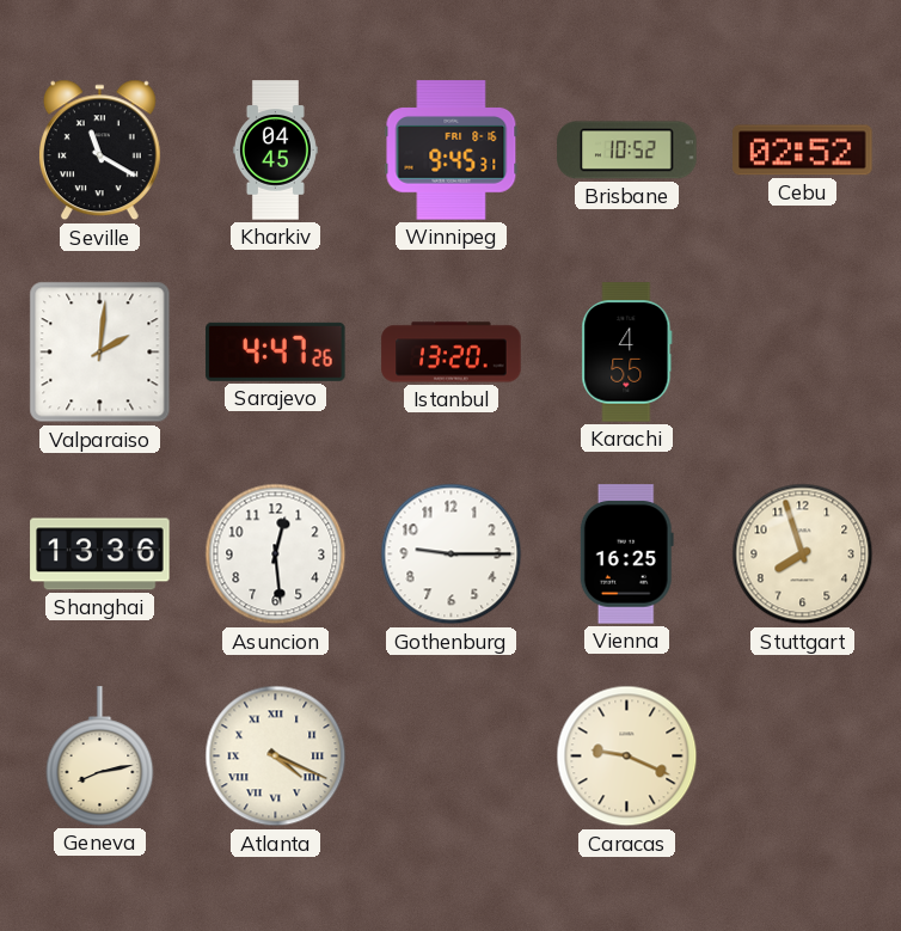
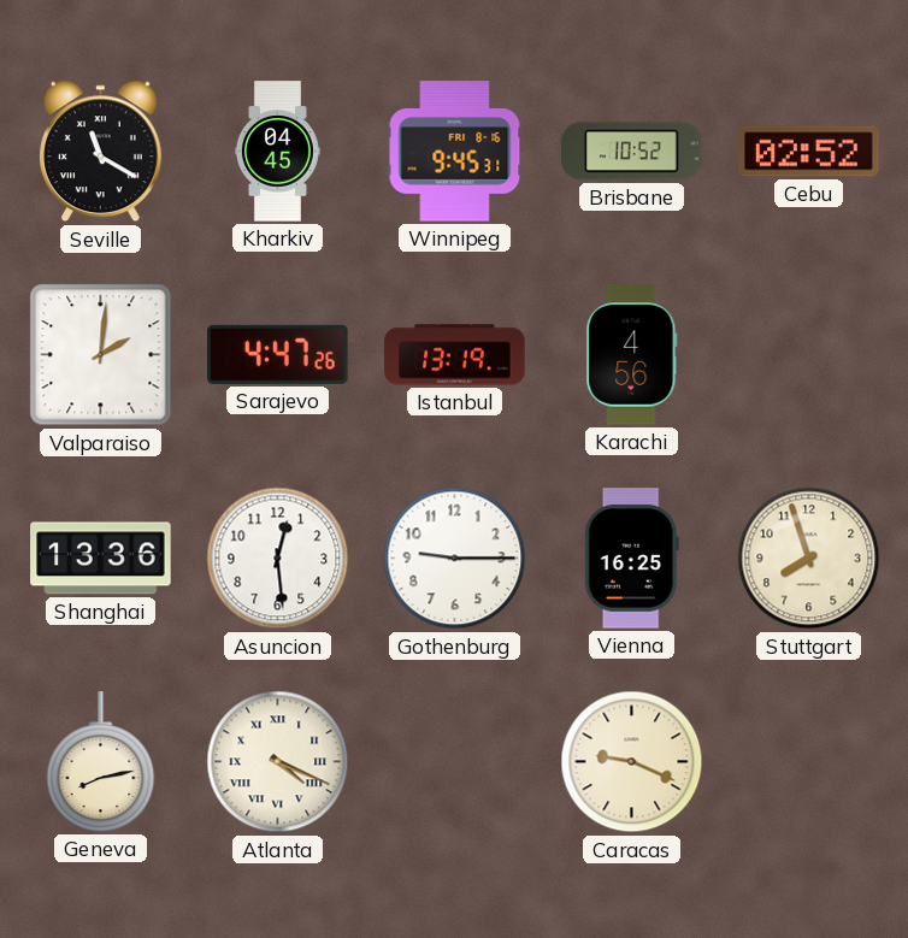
Istanbul: 13:20 -> 13:19 (455, 355)
Karachi: 4:55 -> 4:56 (632, 355)
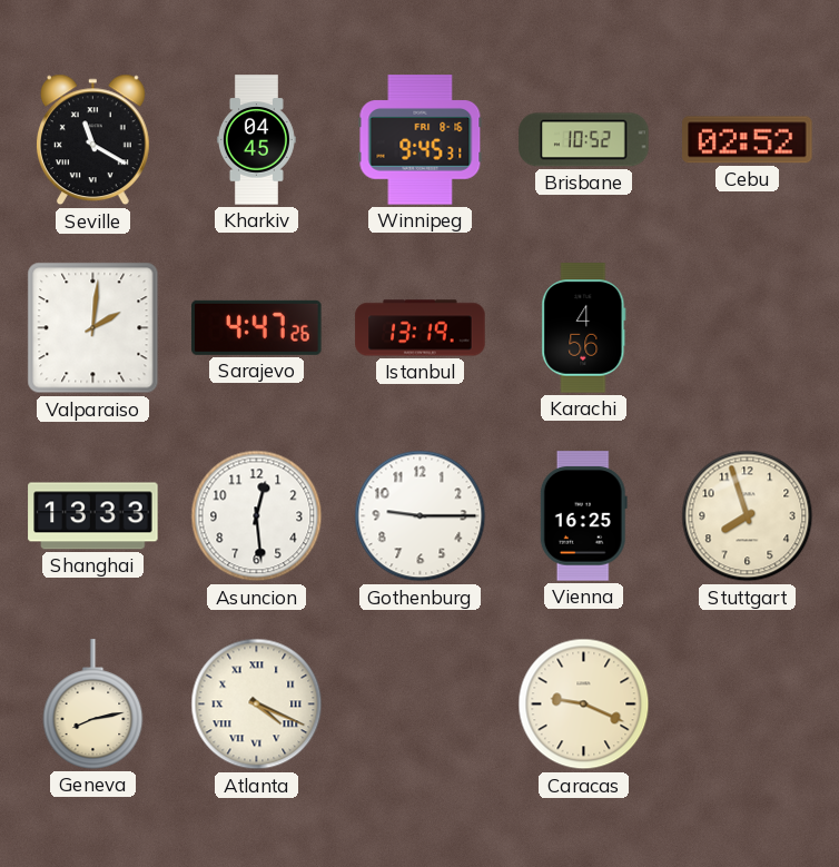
Shanghai: 13:36 -> 13:33 (93, 516)
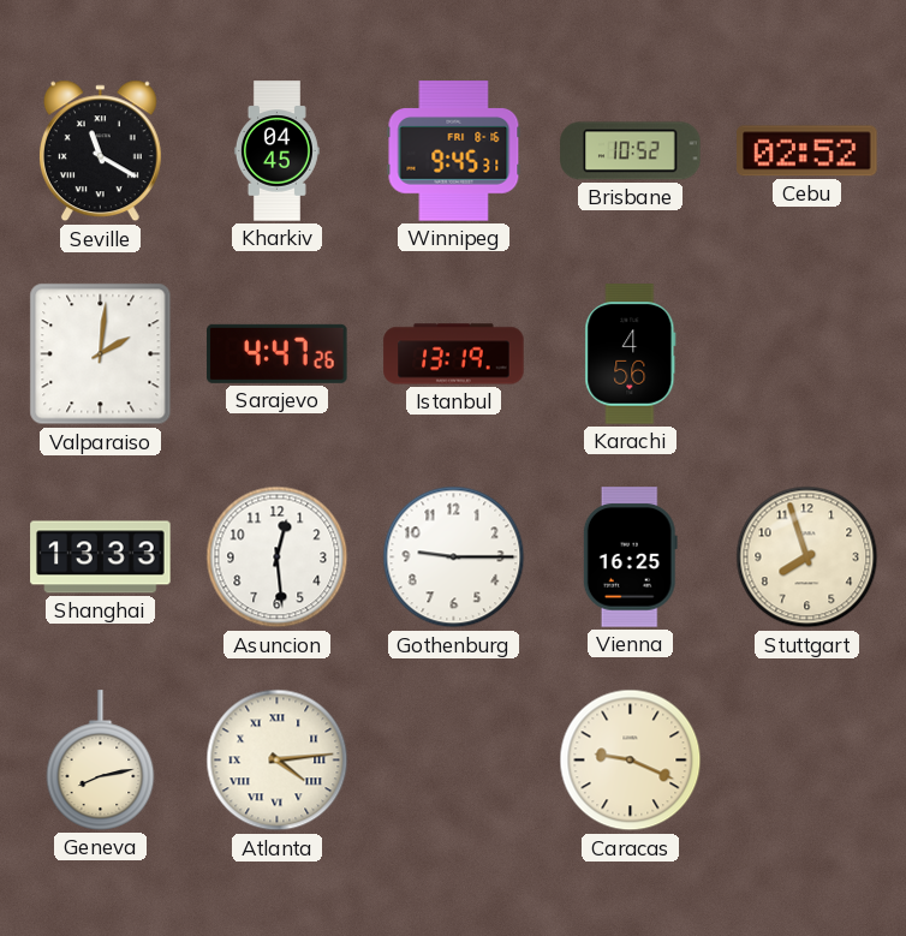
Atlanta: 4:19 -> 4:14 (278, 761)
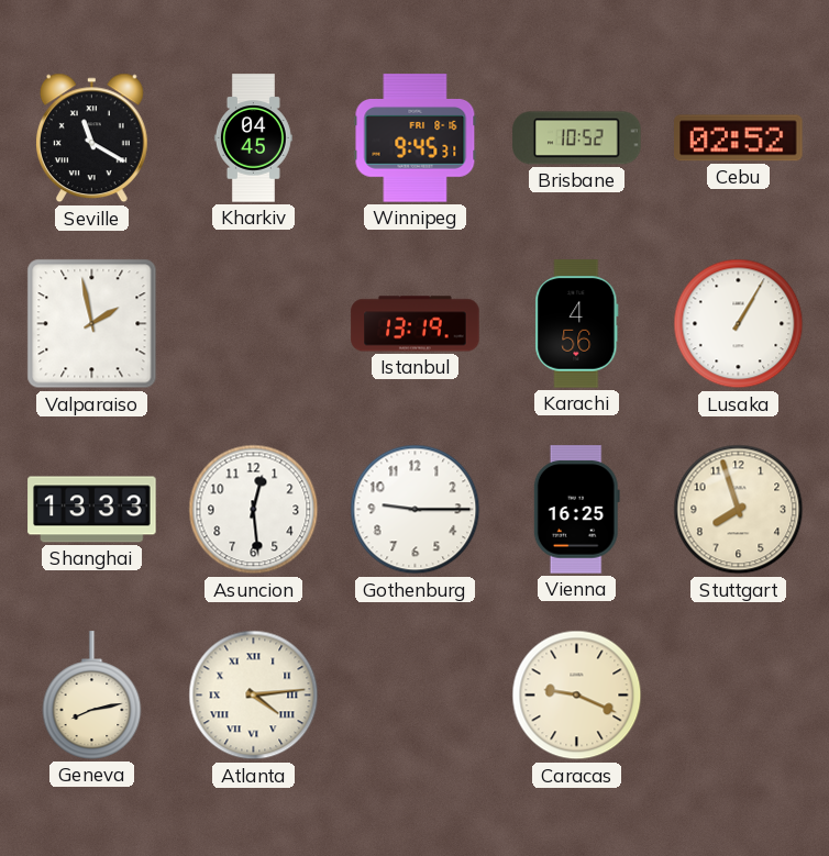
Valparaiso: 2:01 -> 1:58 (92, 324)
Sarajevo: 4:47 -> none (278, 353)
Lusaka: none -> 1:05 (739, 324)
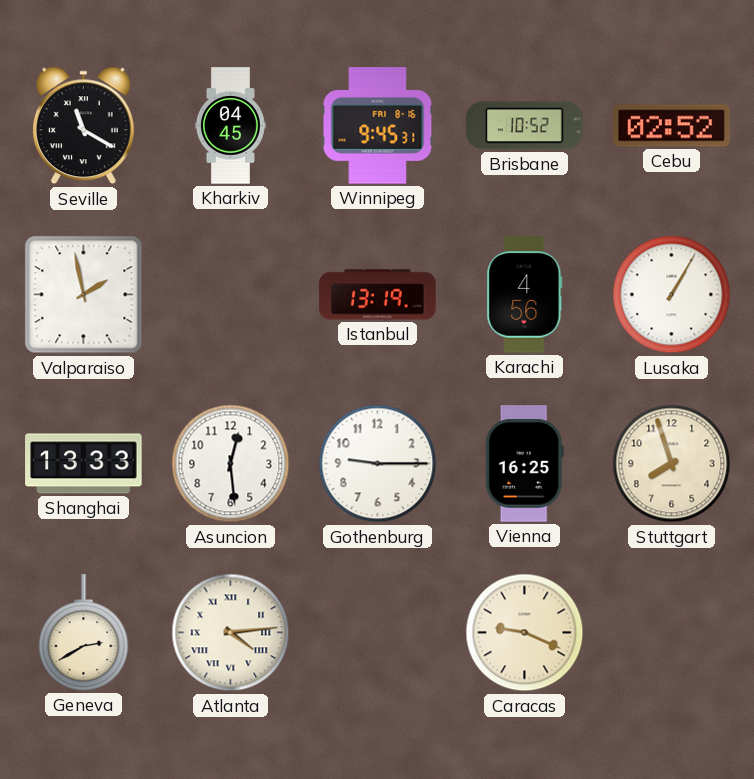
Geneva: 8:13 -> 2:40 (84, 633)
